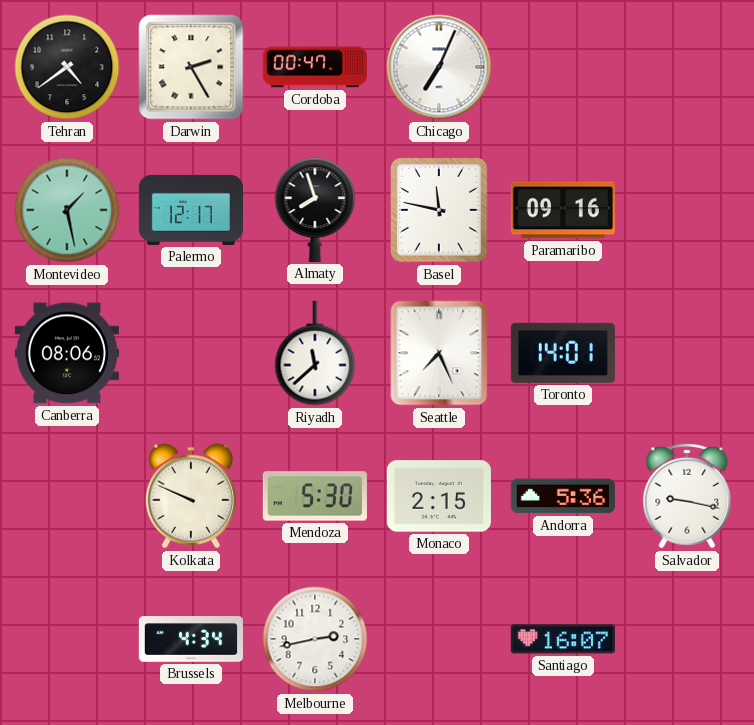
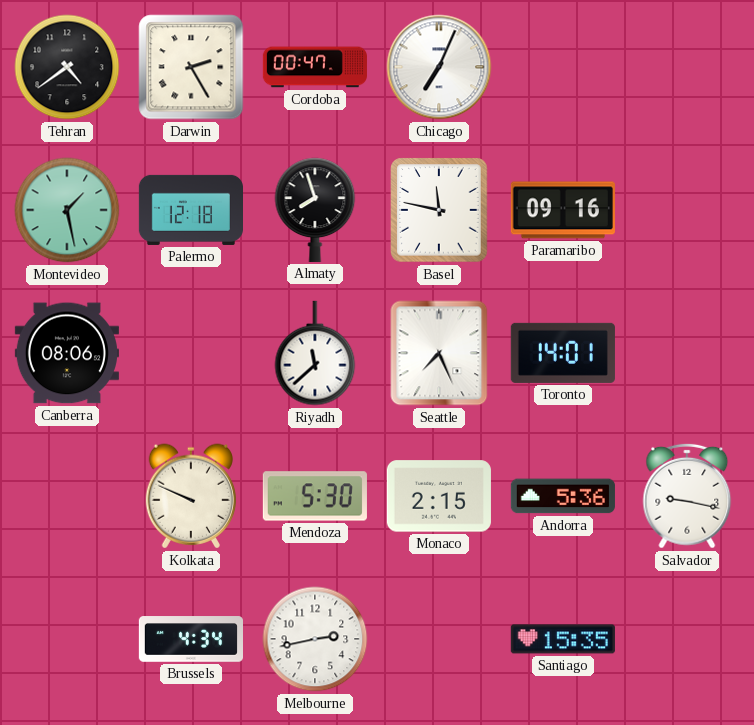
Palermo: 12:17 -> 12:18 (190, 210)
Santiago: 16:07 -> 15:35 (563, 639)
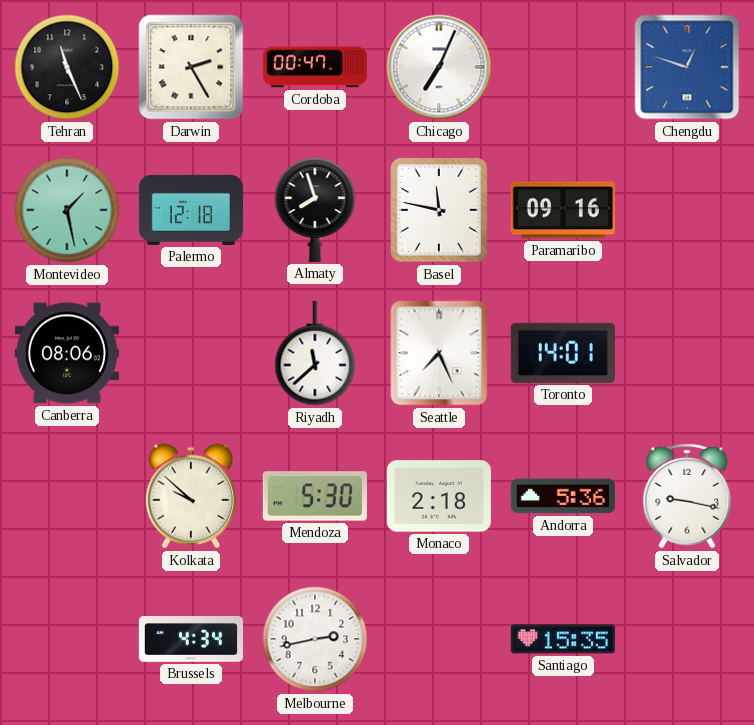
Tehran: 4:39 -> 11:26 (67, 67)
Chengdu: none -> 12:48 (687, 67)
Kolkata: 9:49 -> 9:52 (190, 496)
Monaco: 2:15 -> 2:18 (439, 496)
